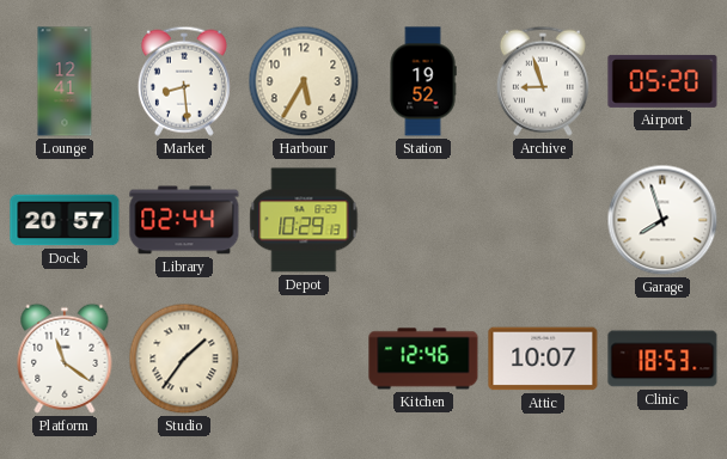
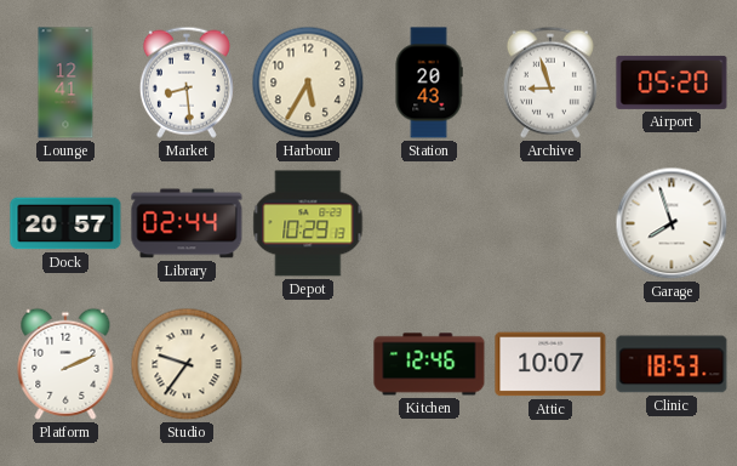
Station: 19:52 -> 20:43 (429, 83)
Platform: 11:21 -> 2:11 (65, 364)
Studio: 1:36 -> 9:36 (187, 364)
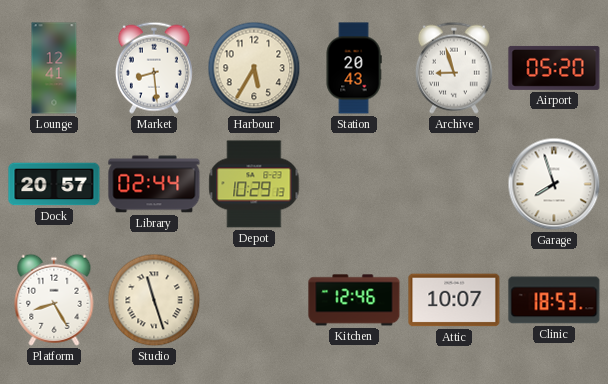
Platform: 2:11 -> 8:25 (54, 300)
Studio: 9:36 -> 11:27 (154, 300)
